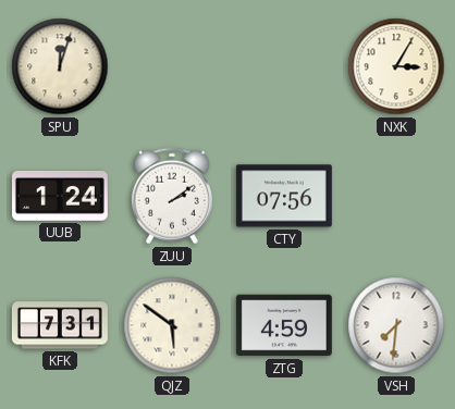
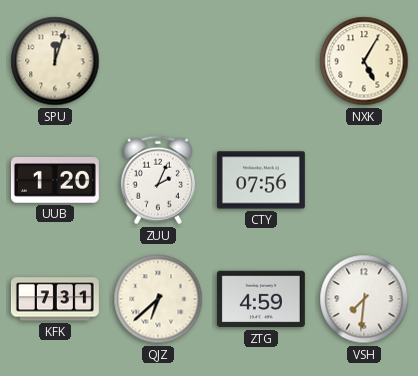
NXK: 3:05 -> 5:05 (364, 61)
UUB: 1:24 -> 1:20 (55, 181)
ZUU: 2:09 -> 2:04 (158, 180)
QJZ: 5:51 -> 6:38 (158, 299)
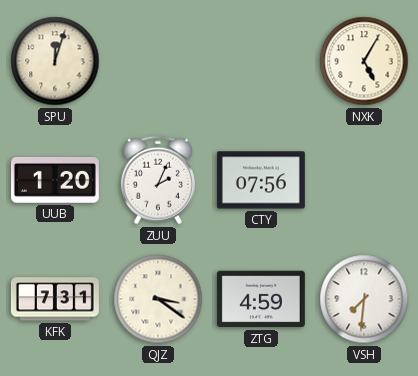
QJZ: 6:38 -> 3:21 (158, 299)
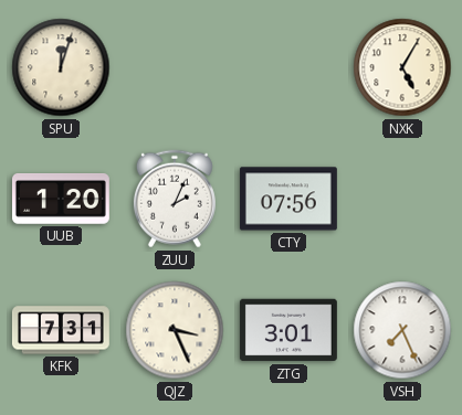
QJZ: 3:21 -> 3:26 (175, 330)
ZTG: 4:59 -> 3:01 (288, 330)
VSH: 7:31 -> 7:26 (402, 330)
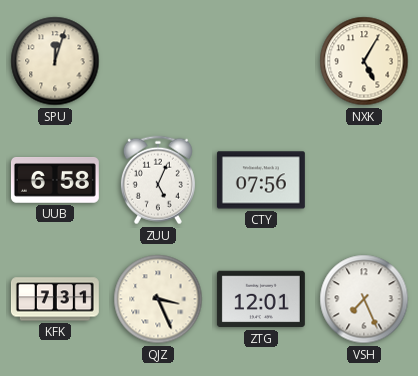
UUB: 1:20 -> 6:58 (55, 181)
ZUU: 2:04 -> 5:04 (158, 180)
ZTG: 3:01 -> 12:01 (261, 299)
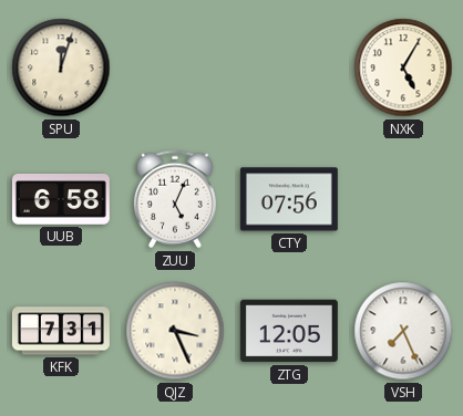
ZTG: 12:01 -> 12:05 (289, 331)
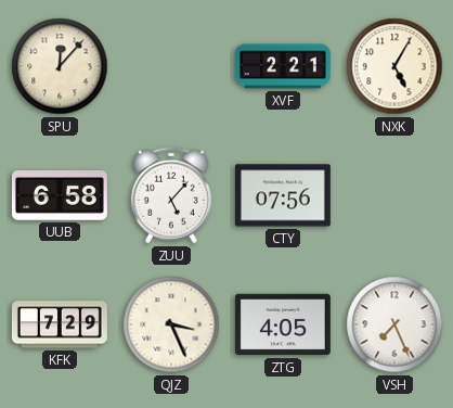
SPU: 12:03 -> 12:07 (60, 66)
XVF: none -> 2:21 (283, 66)
ZUU: 5:04 -> 5:07 (171, 195)
KFK: 7:31 -> 7:29 (60, 324)
ZTG: 12:05 -> 4:05 (283, 324)
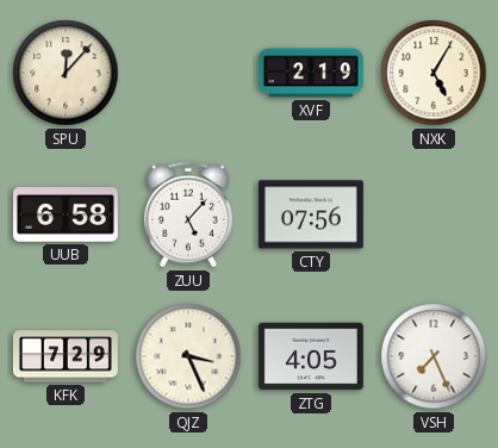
XVF: 2:21 -> 2:19 (311, 73)
